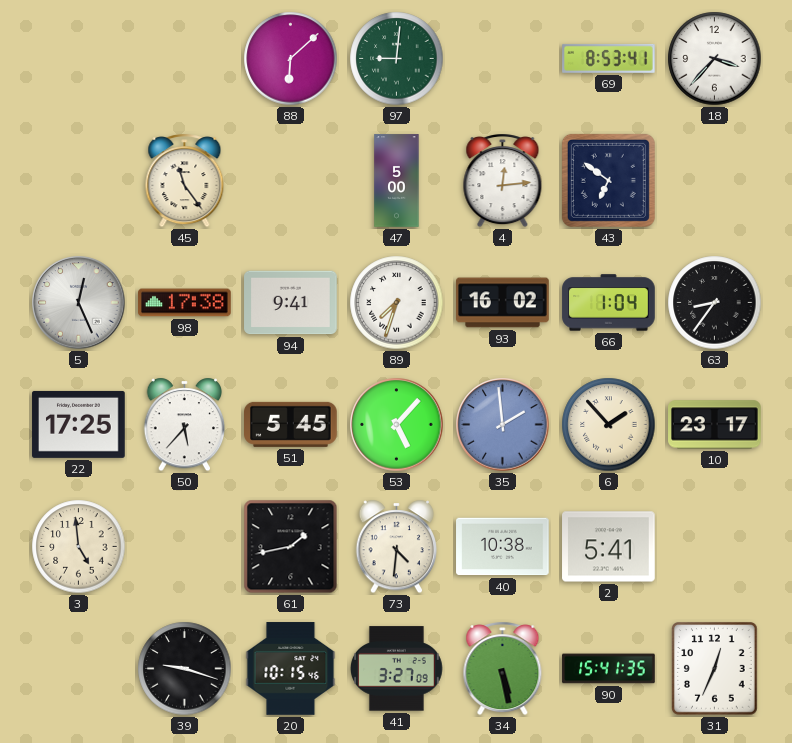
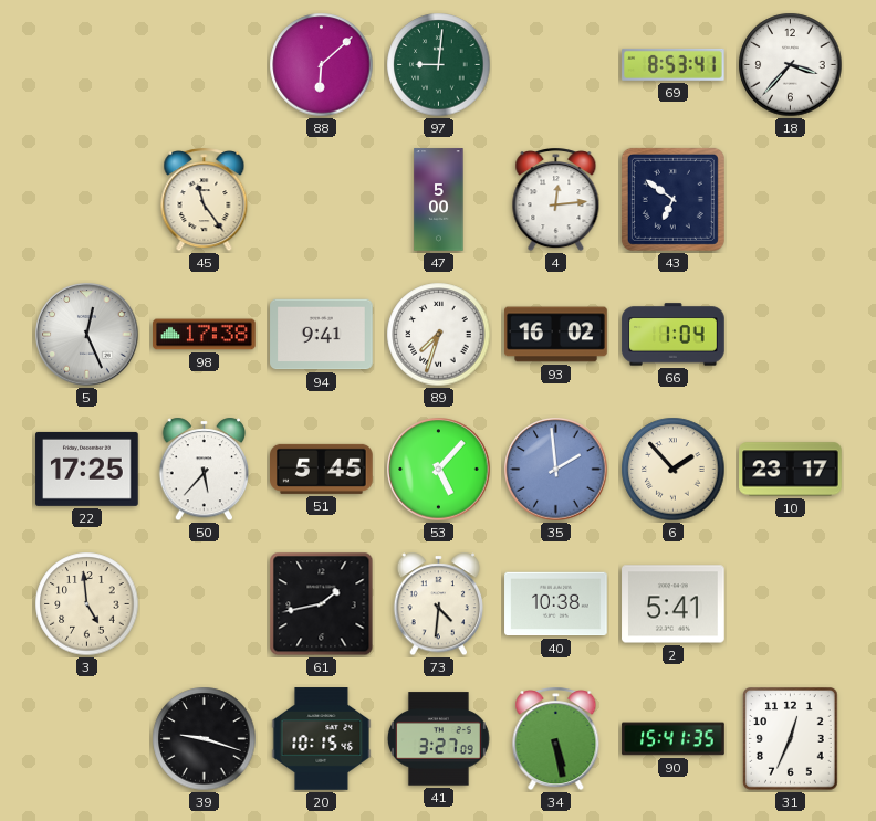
63: 8:36 -> none (715, 303)
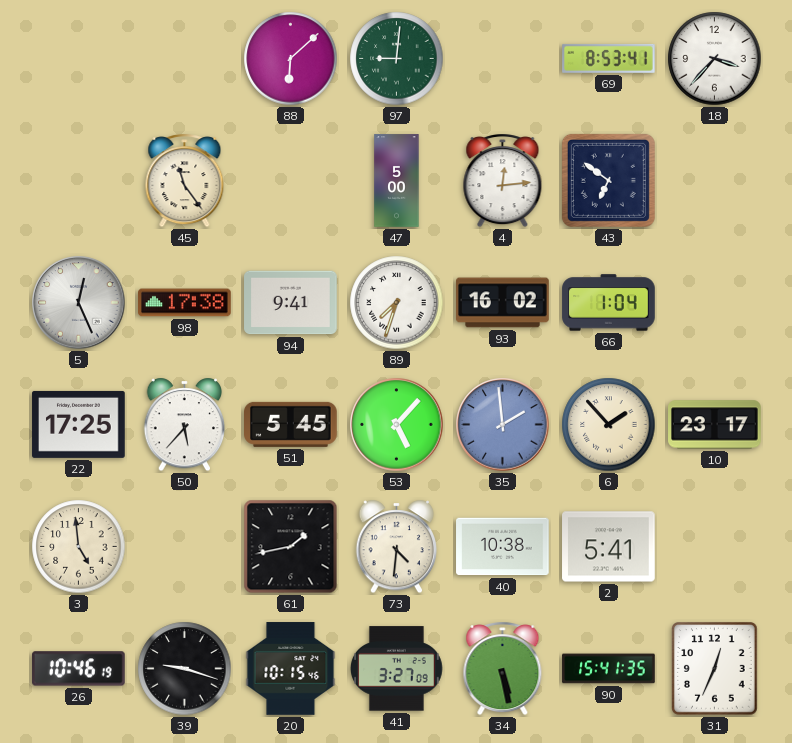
26: none -> 10:46 (79, 669)
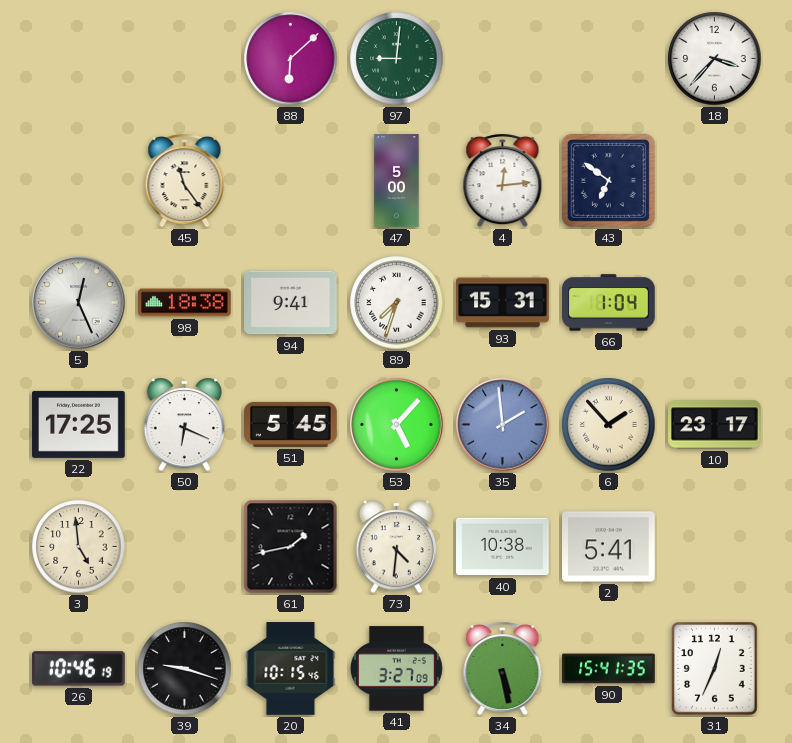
69: 8:53 -> none (609, 58)
98: 17:38 -> 18:38 (185, 303)
93: 16:02 -> 15:31 (503, 303)
50: 5:37 -> 6:19 (185, 425)
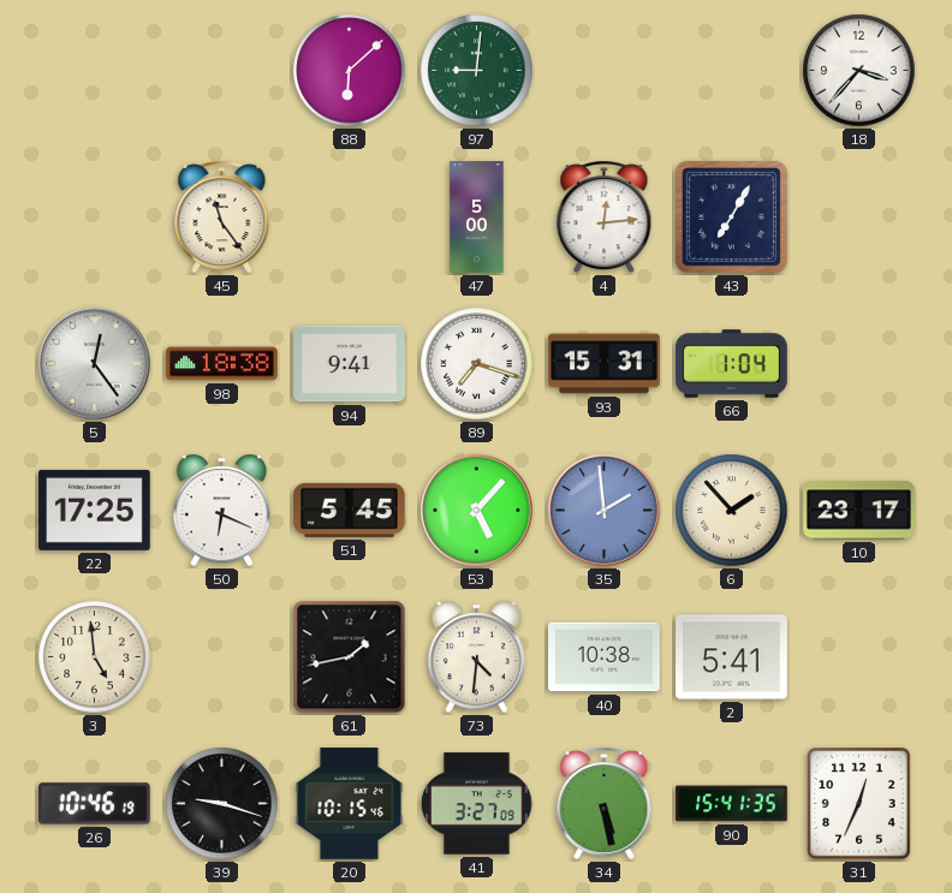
43: 6:51 -> 7:05 (731, 216)
5: 12:26 -> 12:24 (95, 364)
89: 7:33 -> 7:18 (477, 364)
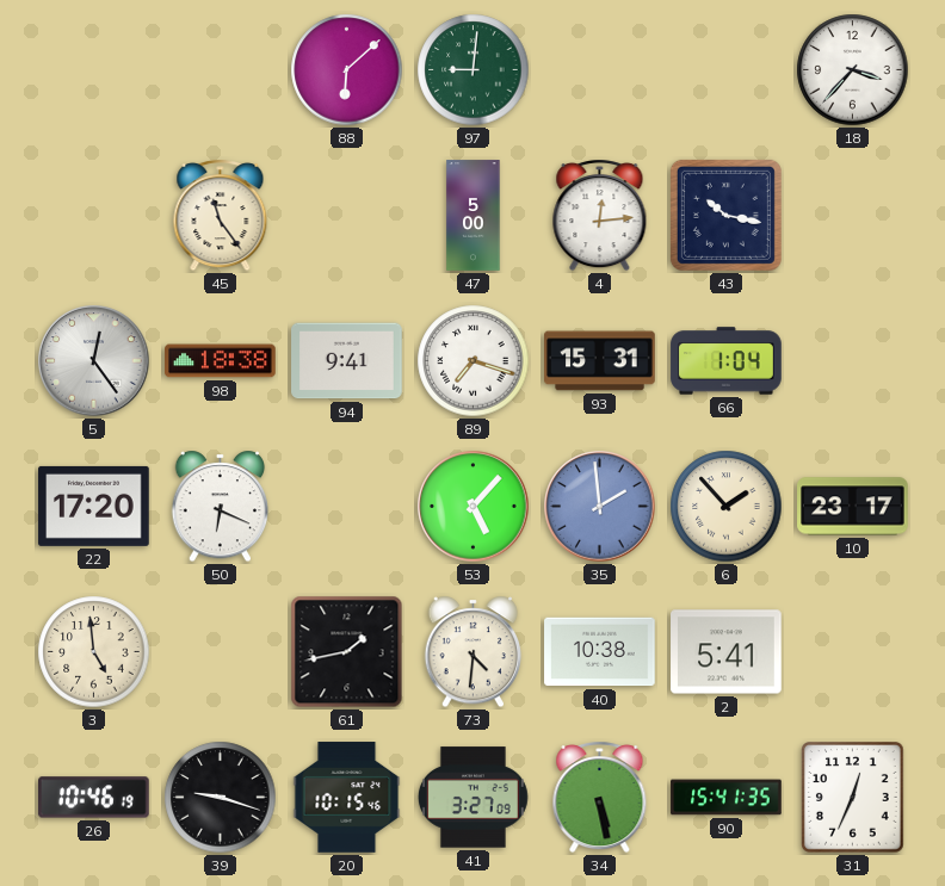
43: 7:05 -> 10:17 (725, 215)
22: 17:25 -> 17:20 (94, 506)
51: 5:45 -> none (350, 510)
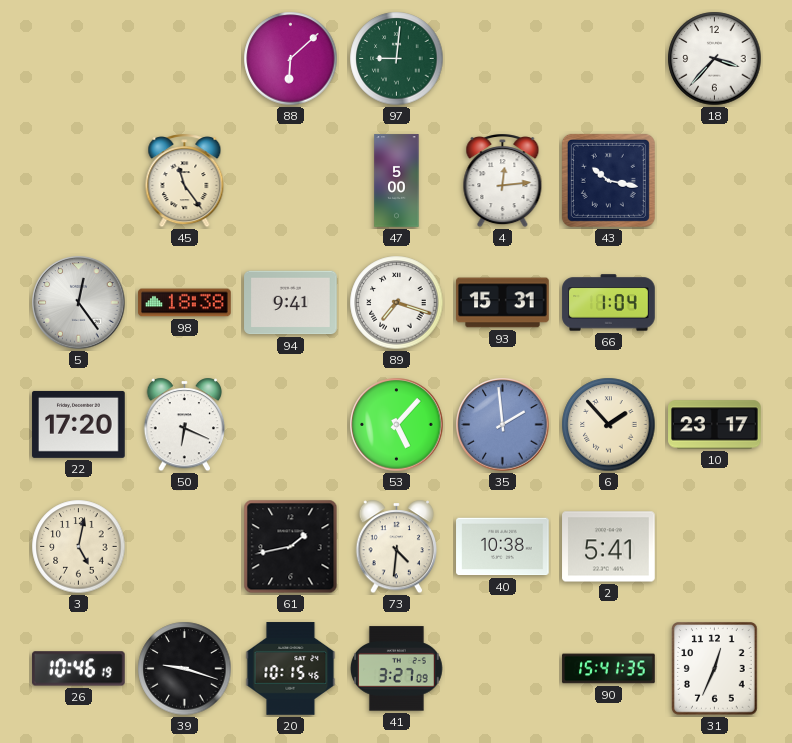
3: 4:59 -> 5:02 (79, 547)
34: 5:28 -> none (600, 798)
